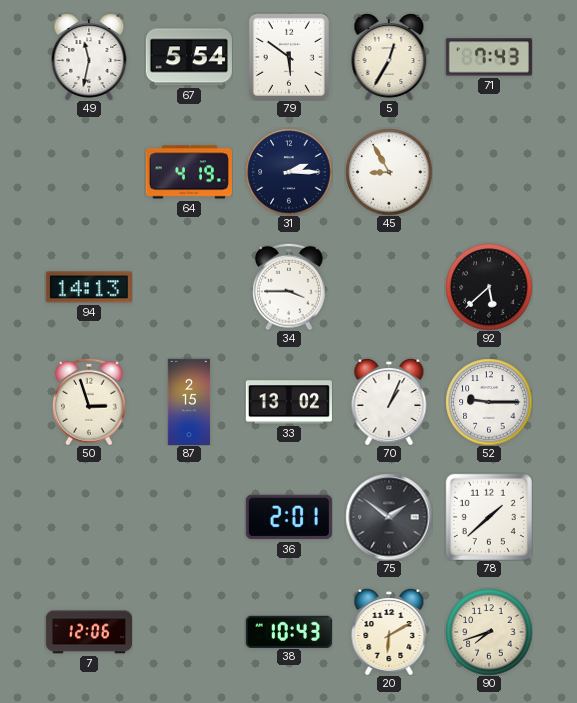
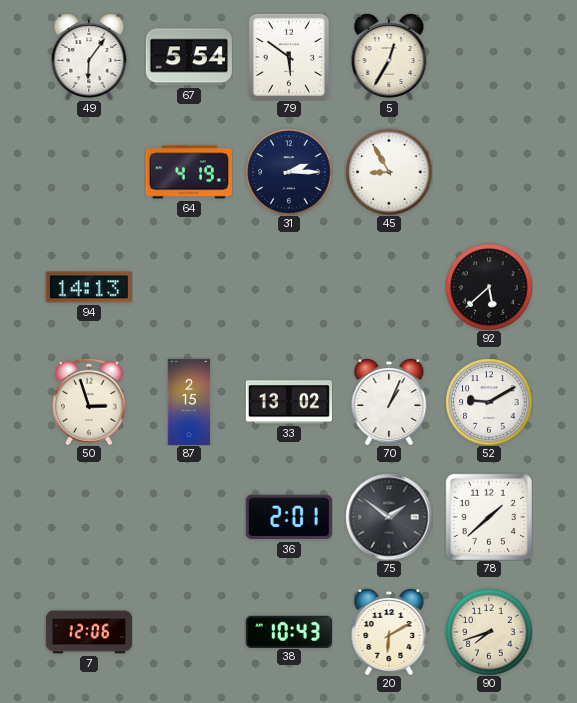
49: 11:32 -> 6:06 (89, 57)
71: 7:43 -> none (489, 57)
34: 3:45 -> none (290, 287)
52: 9:15 -> 9:10 (489, 402)
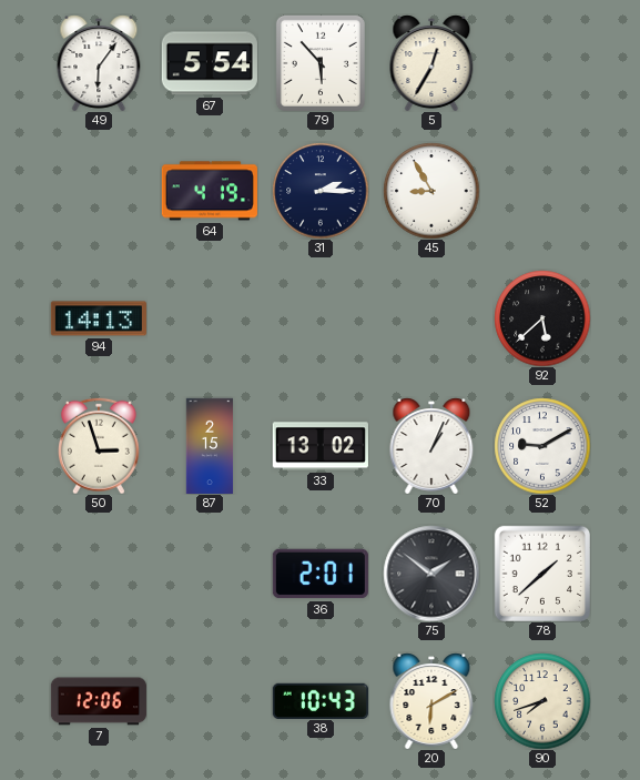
79: 5:51 -> 5:53 (321, 63)
